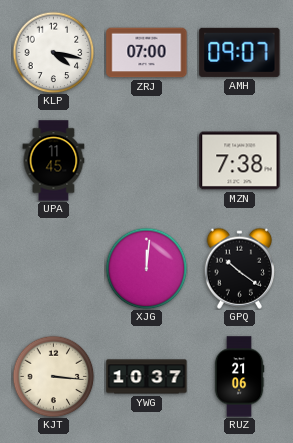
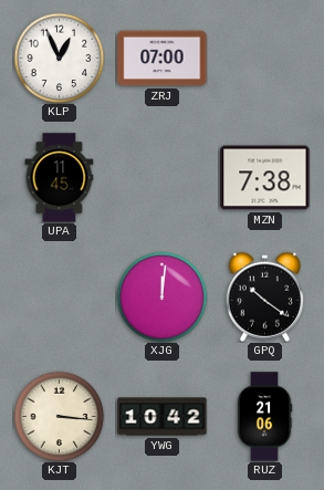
KLP: 4:17 -> 12:56 (59, 58)
AMH: 09:07 -> none (240, 52)
YWG: 10:37 -> 10:42 (163, 417)
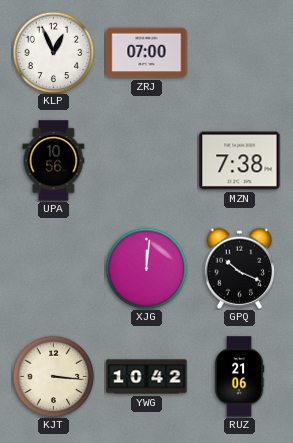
UPA: 11:45 -> 10:56 (54, 161)
GPQ: 10:21 -> 10:19 (239, 268)
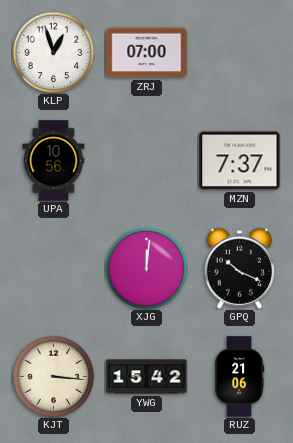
KLP: 12:56 -> 12:57 (53, 52)
MZN: 7:38 -> 7:37 (240, 161)
YWG: 10:42 -> 15:42 (147, 377)
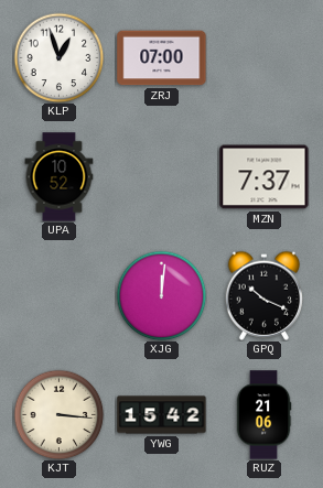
UPA: 10:56 -> 10:52 (60, 177)
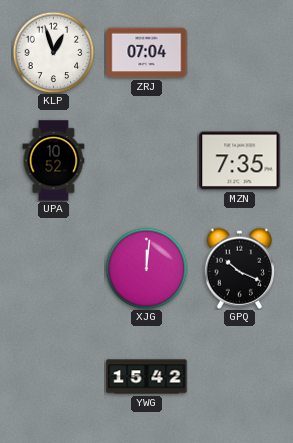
ZRJ: 07:00 -> 07:04 (147, 53)
MZN: 7:37 -> 7:35 (240, 161)
KJT: 3:16 -> none (58, 414)
RUZ: 21:06 -> none (263, 415)
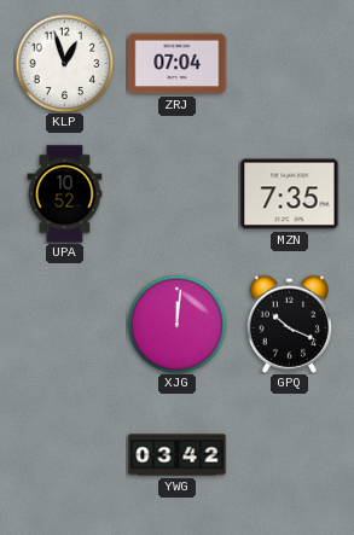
YWG: 15:42 -> 03:42 (178, 455)
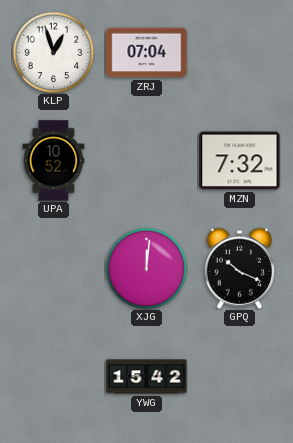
MZN: 7:35 -> 7:32 (240, 161)
YWG: 03:42 -> 15:42 (147, 377)
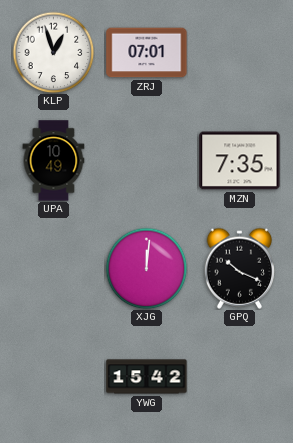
ZRJ: 07:04 -> 07:01 (147, 53)
UPA: 10:52 -> 10:49 (54, 161)
MZN: 7:32 -> 7:35 (240, 161)
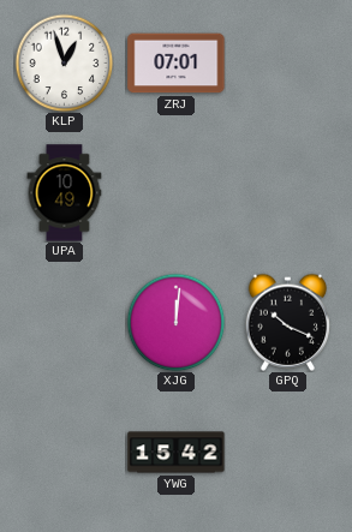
MZN: 7:35 -> none (240, 161)
